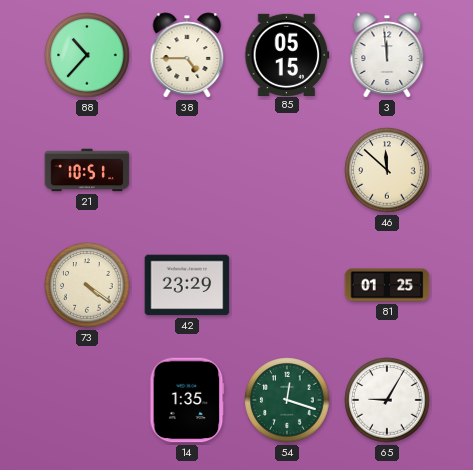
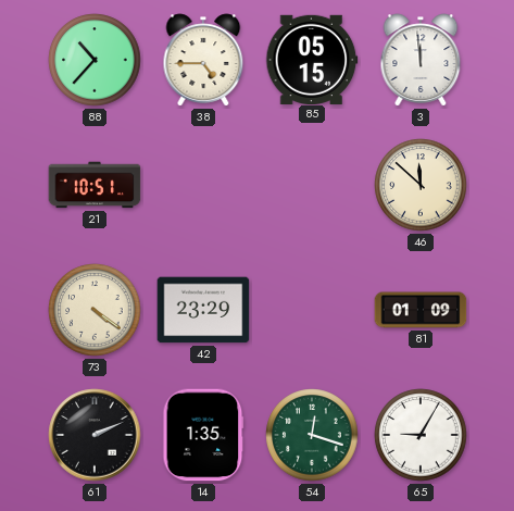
81: 01:25 -> 01:09 (421, 310)
61: none -> 2:11 (95, 435)
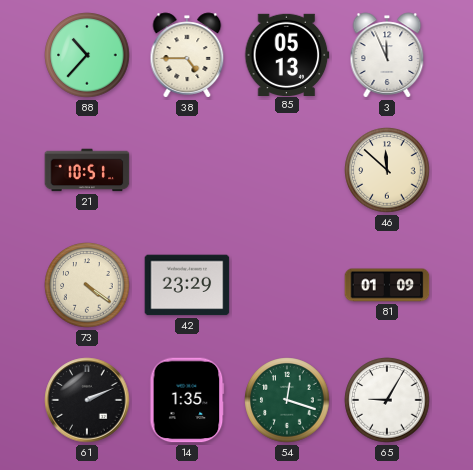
85: 05:15 -> 05:13 (287, 54)
3: 11:59 -> 11:56 (387, 55)
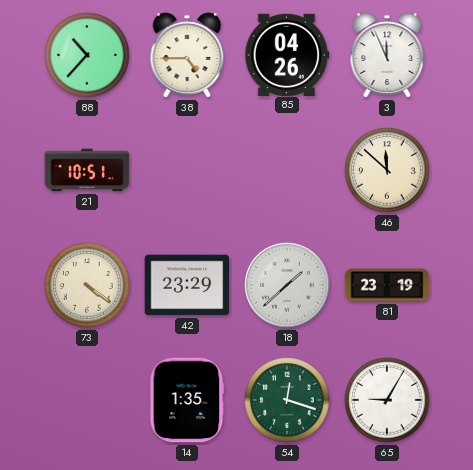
85: 05:13 -> 04:26 (287, 54)
18: none -> 1:38 (287, 285)
81: 01:09 -> 23:19 (387, 285)
61: 2:11 -> none (87, 400)
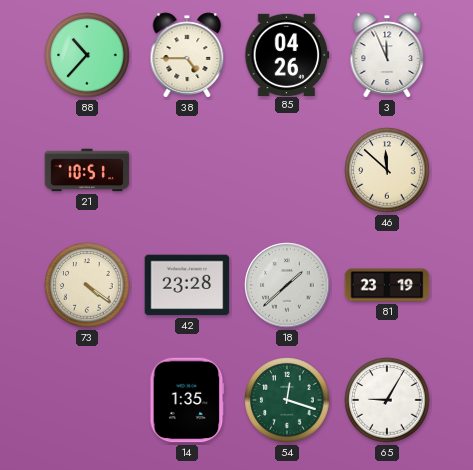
42: 23:29 -> 23:28 (187, 285)
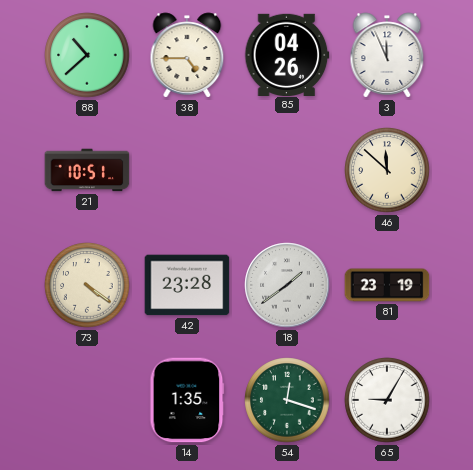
88: 10:37 -> 10:38 (87, 55)
18: 1:38 -> 1:39 (287, 285)
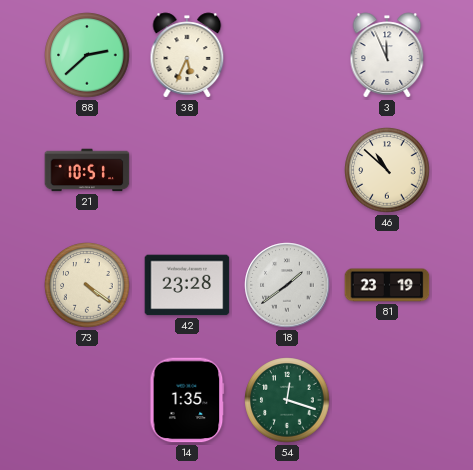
88: 10:38 -> 2:38 (87, 55)
38: 4:45 -> 5:34 (187, 55)
85: 04:26 -> none (287, 54)
46: 11:52 -> 10:52 (387, 170)
65: 9:05 -> none (387, 400)
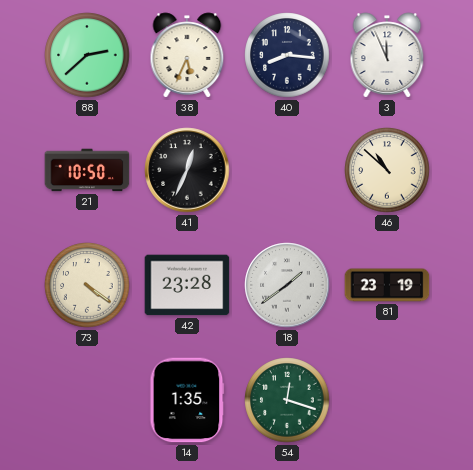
40: none -> 8:16 (287, 55)
21: 10:51 -> 10:50 (87, 170)
41: none -> 12:34 (187, 170)
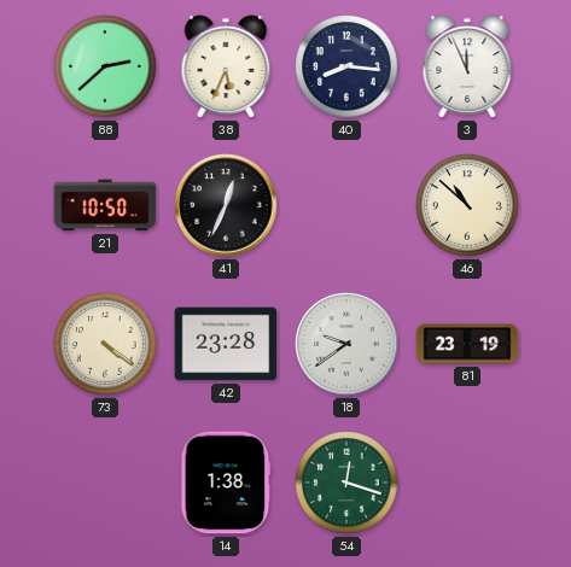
18: 1:39 -> 9:39 (346, 344)
14: 1:35 -> 1:38 (226, 483)
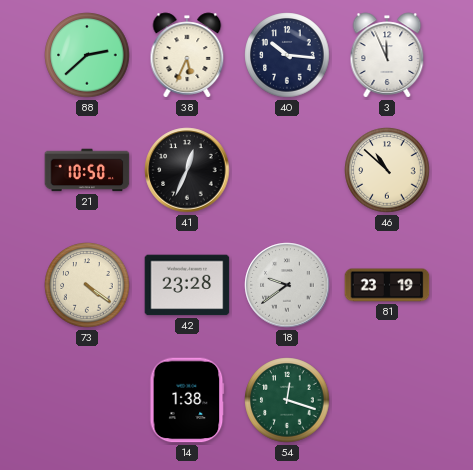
40: 8:16 -> 10:16 (287, 55)
